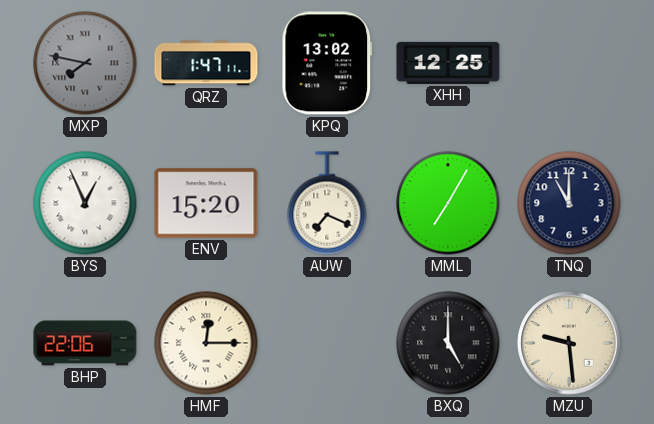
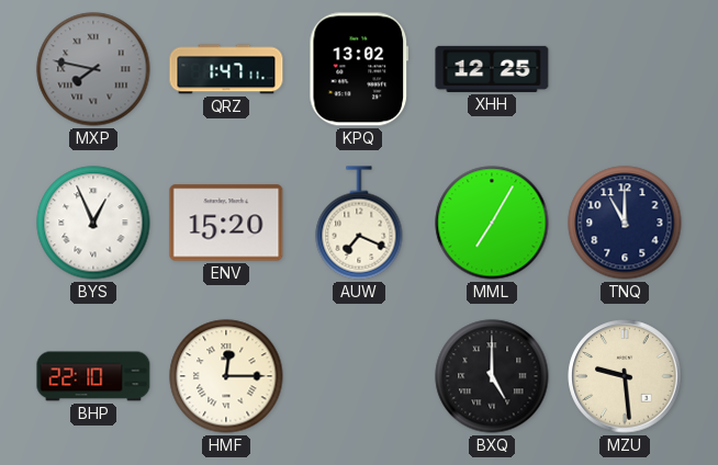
BHP: 22:06 -> 22:10 (93, 376)
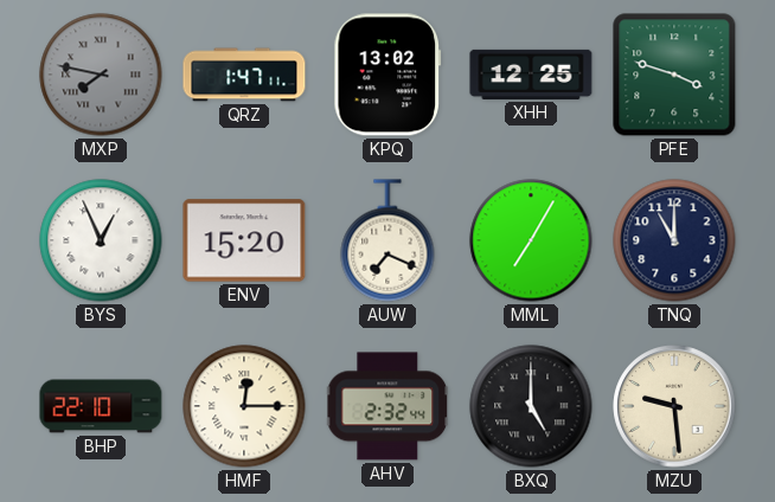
PFE: none -> 3:48 (674, 75)
AHV: none -> 2:32 (387, 406)
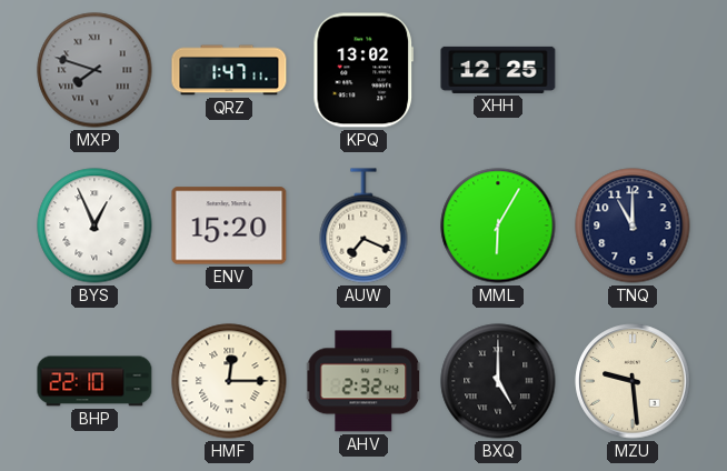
MXP: 7:47 -> 7:48 (94, 70)
PFE: 3:48 -> none (674, 75)
MML: 7:05 -> 6:05 (498, 226)
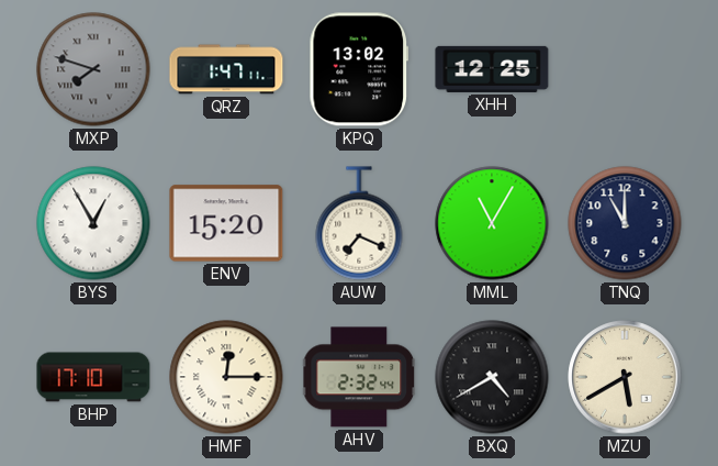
BYS: 12:56 -> 12:55 (93, 223)
MML: 6:05 -> 11:05 (492, 223)
BHP: 22:10 -> 17:10 (93, 377)
BXQ: 5:00 -> 4:40 (492, 377)
MZU: 9:29 -> 5:40 (625, 377)
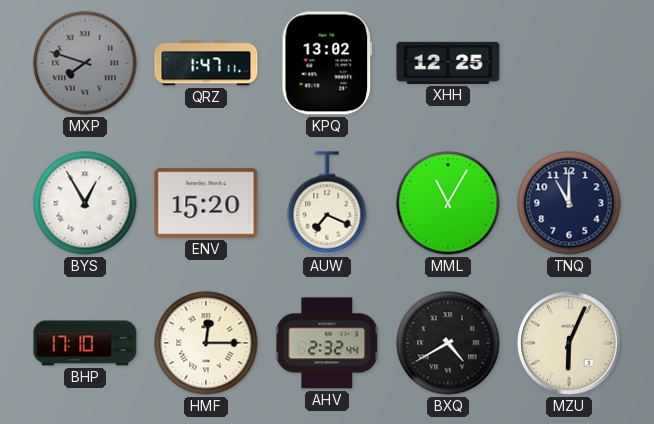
MZU: 5:40 -> 6:04 (569, 343)
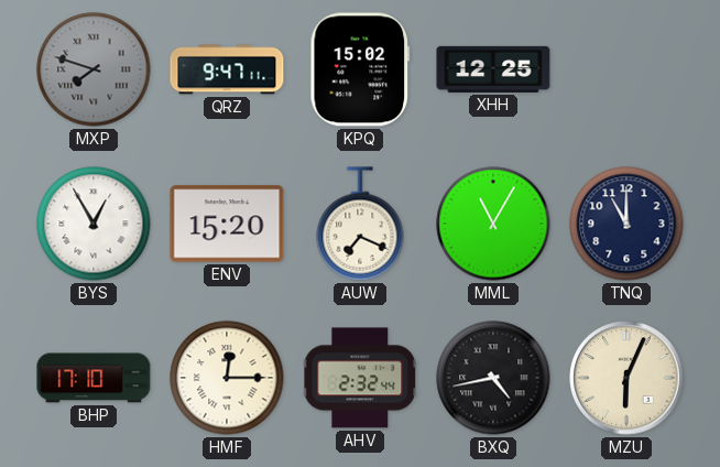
QRZ: 1:47 -> 9:47 (227, 69)
KPQ: 13:02 -> 15:02 (360, 69)
BXQ: 4:40 -> 4:43 (493, 378)
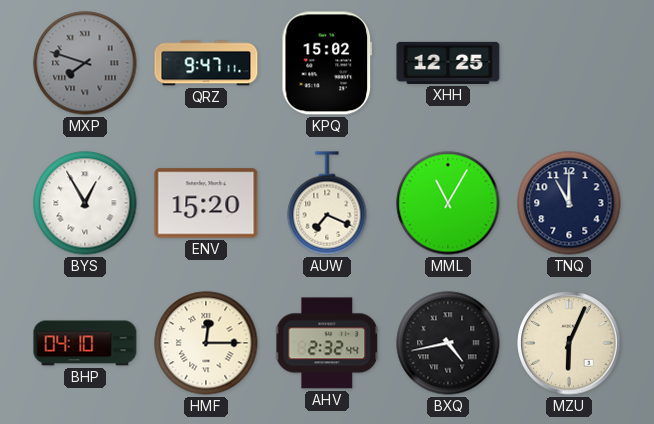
BHP: 17:10 -> 04:10 (85, 343)
